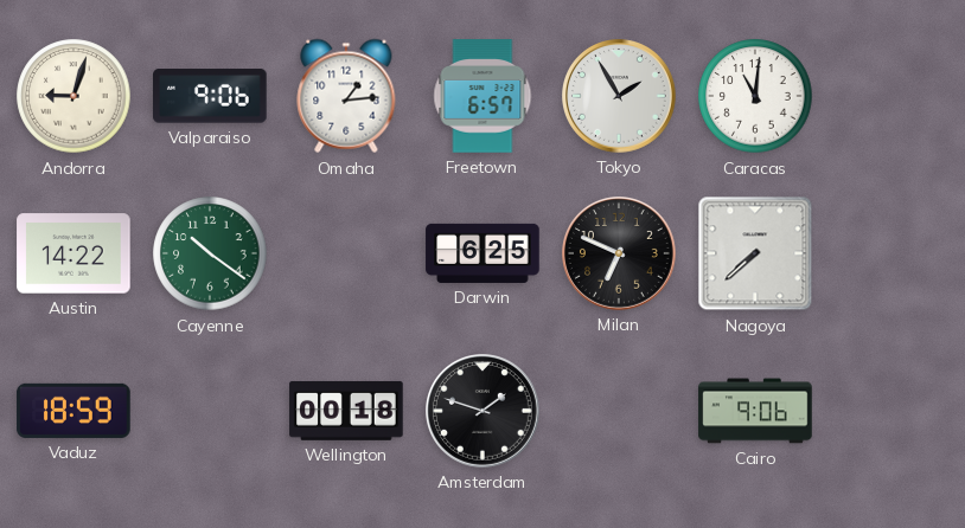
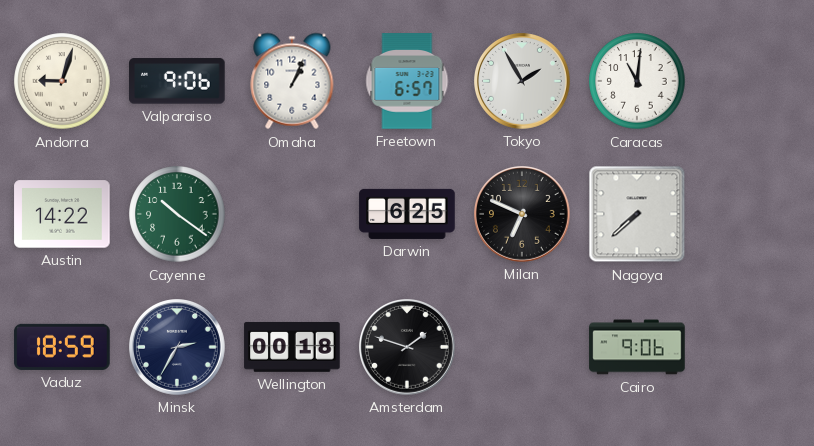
Omaha: 1:14 -> 1:04 (292, 81)
Minsk: none -> 2:35 (178, 348)
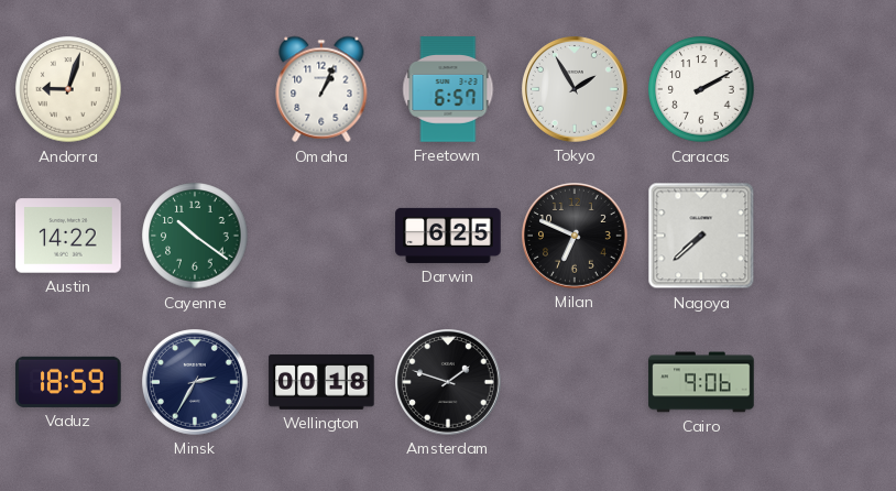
Valparaiso: 9:06 -> none (178, 81)
Caracas: 11:01 -> 2:10 (701, 89)
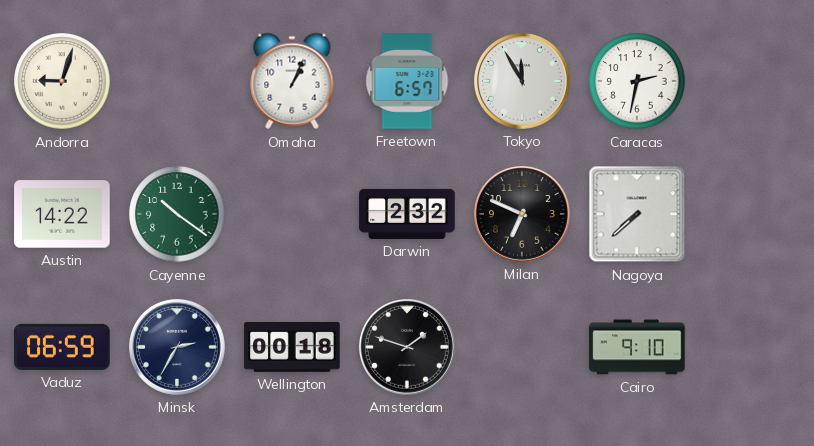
Tokyo: 1:55 -> 11:55 (523, 82)
Caracas: 2:10 -> 2:32 (637, 81)
Darwin: 6:25 -> 2:32 (407, 214)
Vaduz: 18:59 -> 06:59 (62, 347)
Cairo: 9:06 -> 9:10 (637, 347)
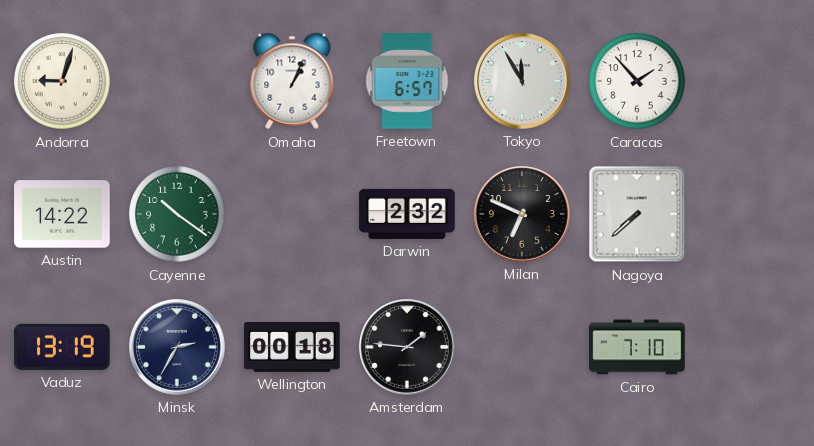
Caracas: 2:32 -> 1:53 (637, 81)
Vaduz: 06:59 -> 13:19 (62, 347)
Amsterdam: 1:48 -> 1:46 (408, 348)
Cairo: 9:10 -> 7:10 (637, 347)
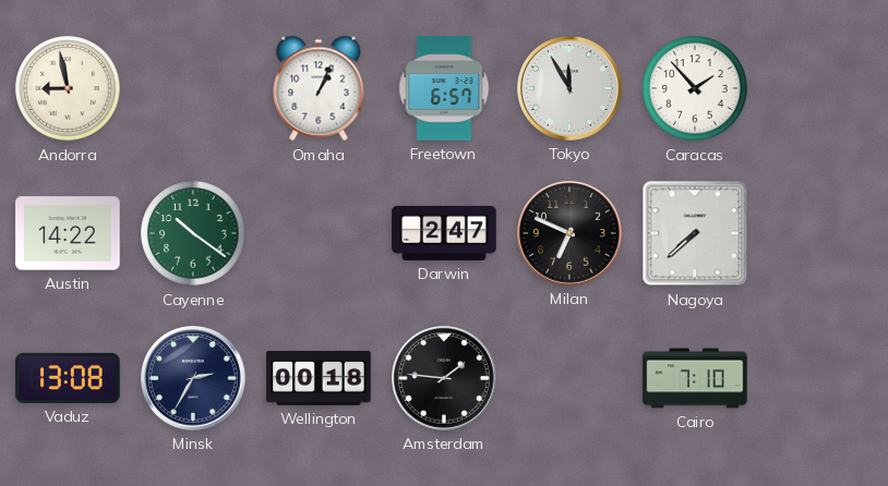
Andorra: 9:03 -> 8:58 (68, 88)
Darwin: 2:32 -> 2:47 (444, 233)
Vaduz: 13:19 -> 13:08 (68, 378)
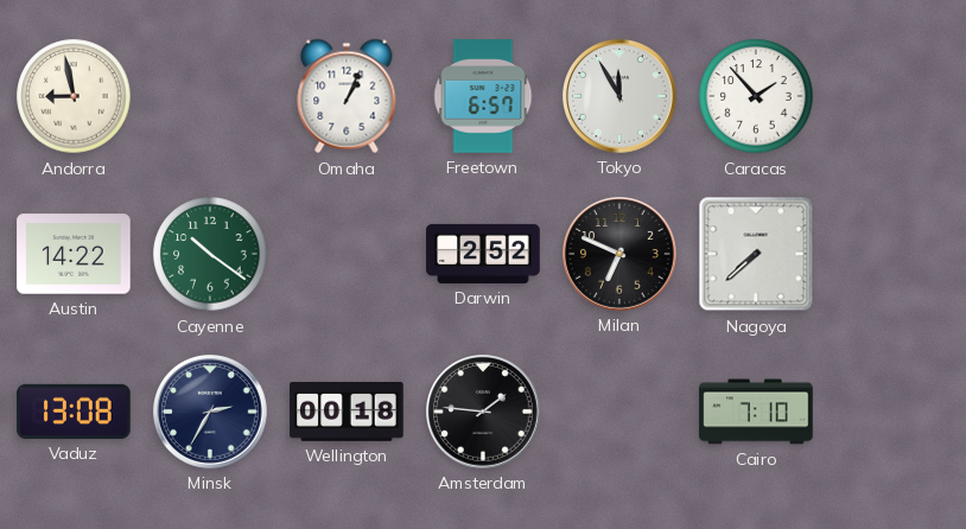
Darwin: 2:47 -> 2:52 (483, 254)
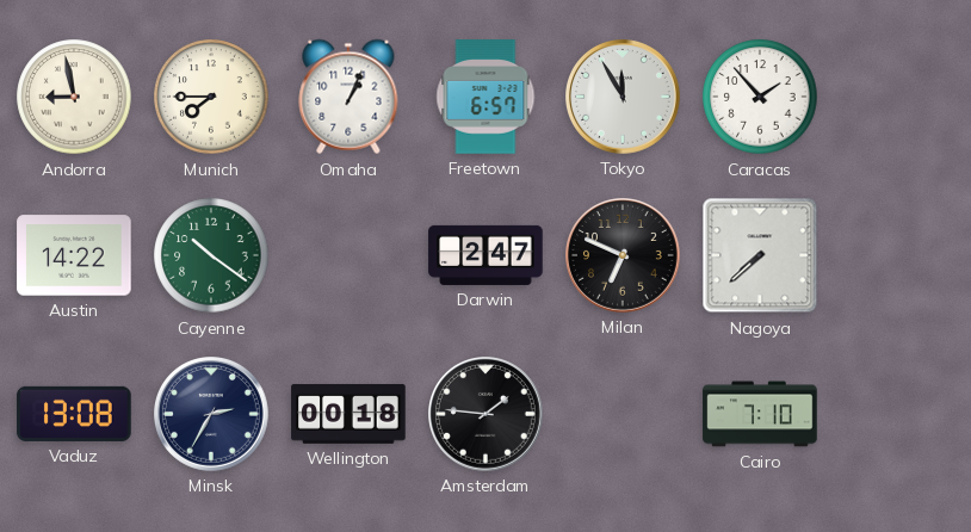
Munich: none -> 7:45 (211, 97)
Darwin: 2:52 -> 2:47 (485, 255)
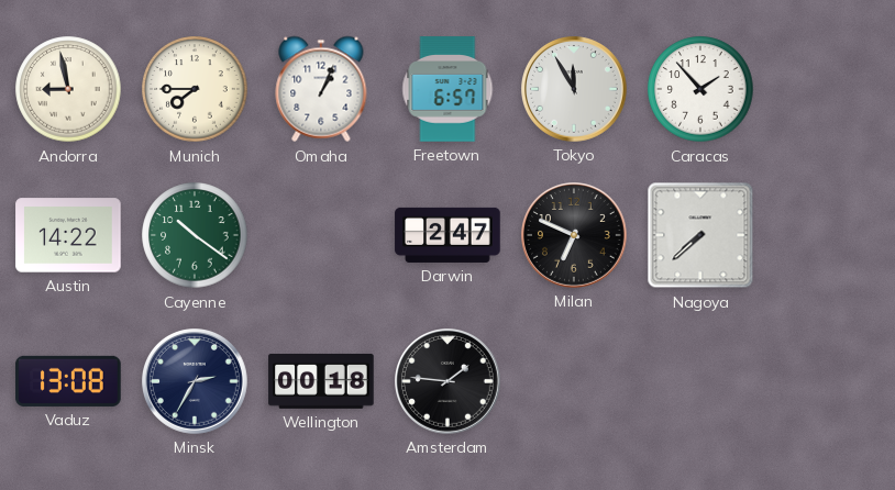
Cairo: 7:10 -> none (760, 414)
